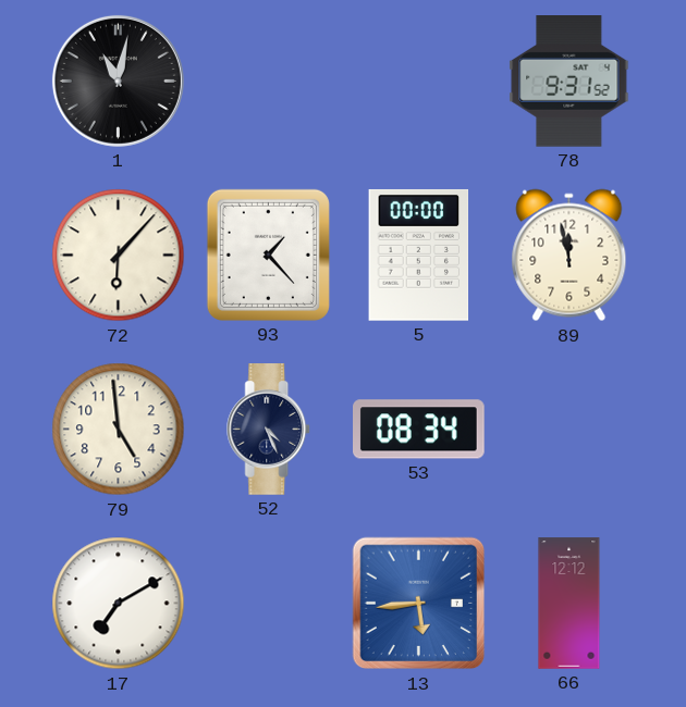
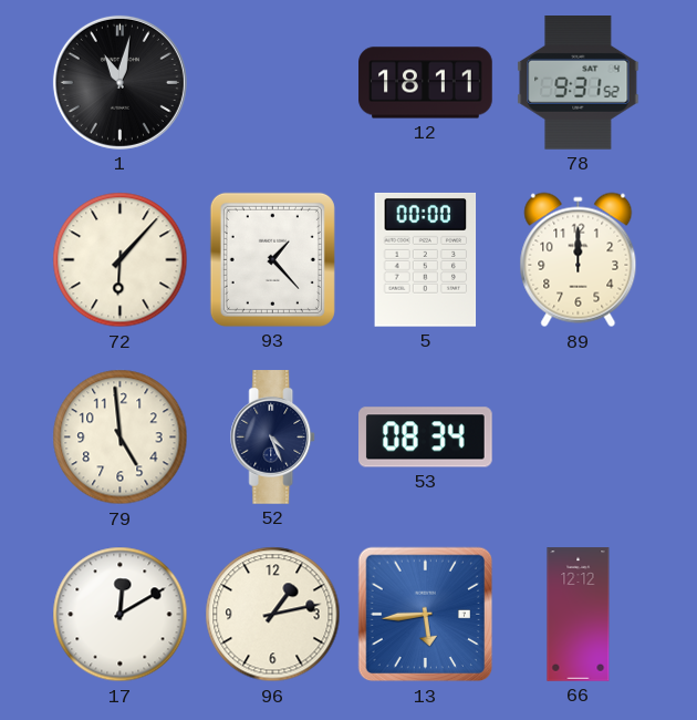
12: none -> 18:11 (426, 83)
89: 11:58 -> 12:00 (579, 260)
17: 7:10 -> 12:10 (121, 615)
96: none -> 1:13 (273, 615)
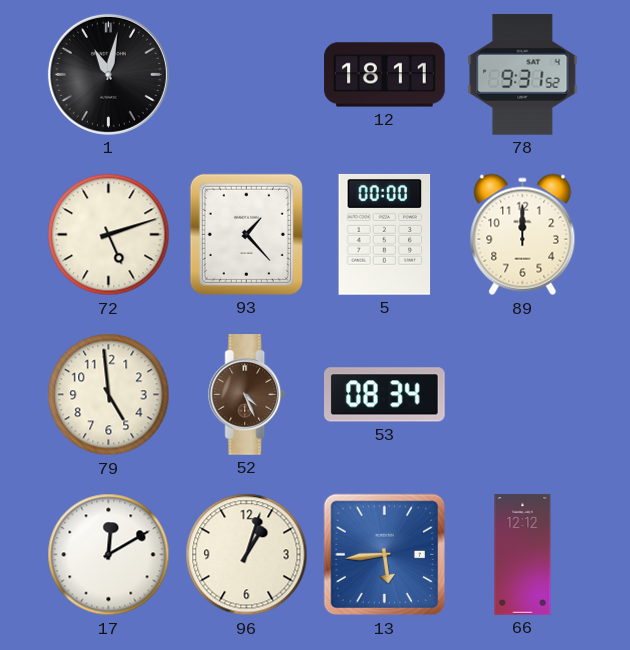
72: 6:07 -> 5:12 (109, 235)
52 dial: navy -> brown (247, 395)
96: 1:13 -> 1:03 (247, 555)
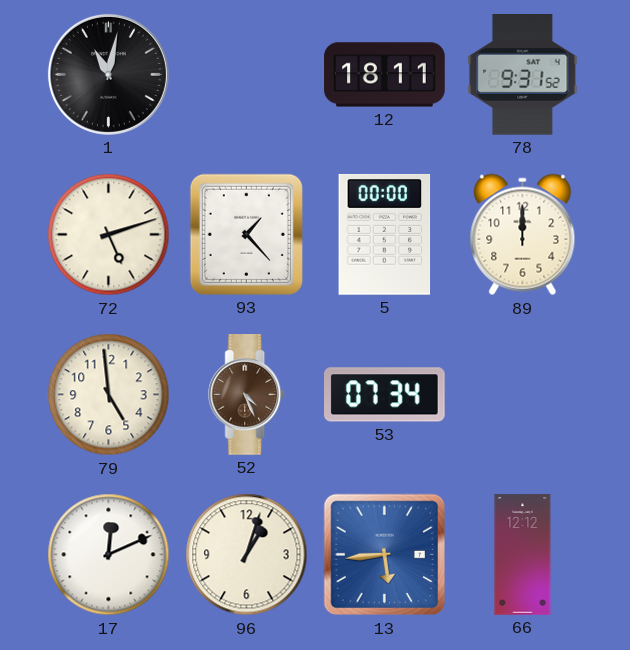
53: 08:34 -> 07:34 (385, 395)
17: 12:10 -> 12:11 (109, 555)
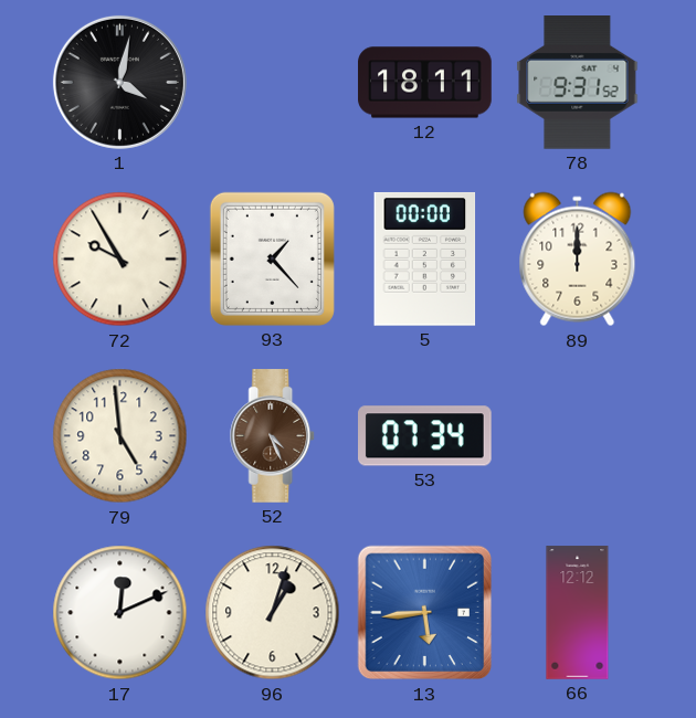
1: 11:02 -> 4:02 (119, 82)
72: 5:12 -> 9:55 (120, 260)
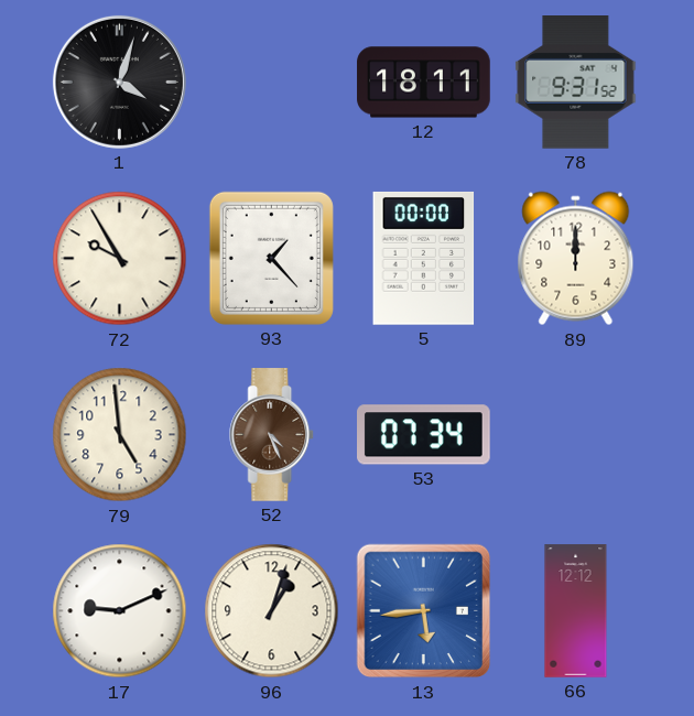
1: 4:02 -> 4:03 (119, 82)
17: 12:11 -> 9:11 (120, 611)
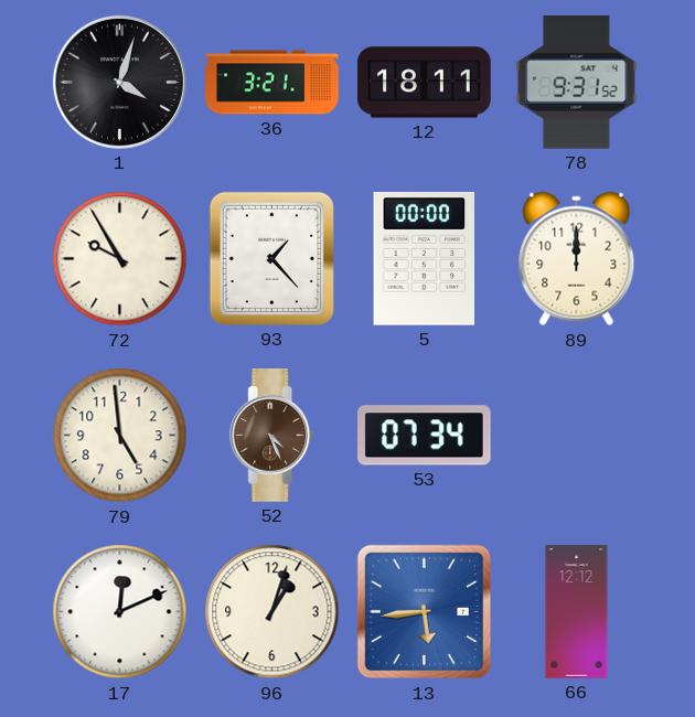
36: none -> 3:21 (272, 83)
17: 9:11 -> 12:11 (120, 612)
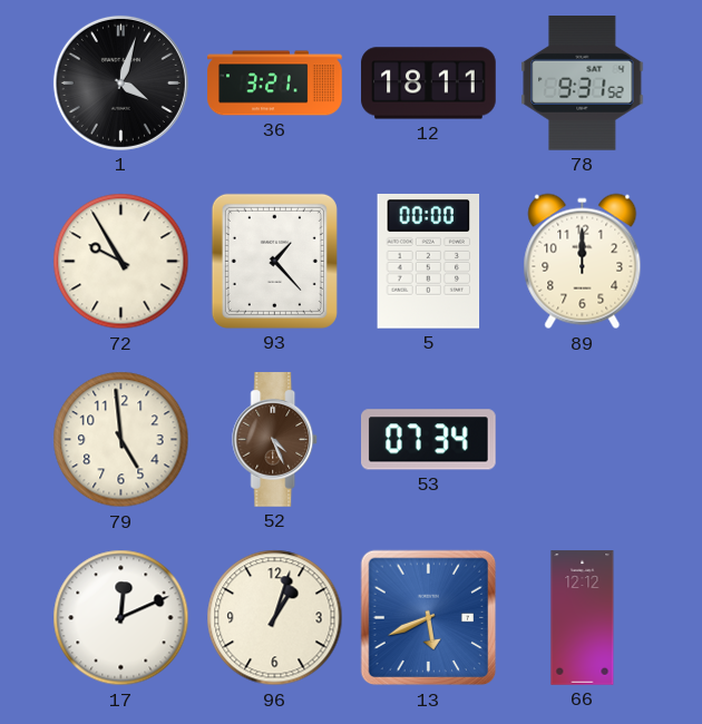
13: 5:44 -> 5:41 (429, 618)
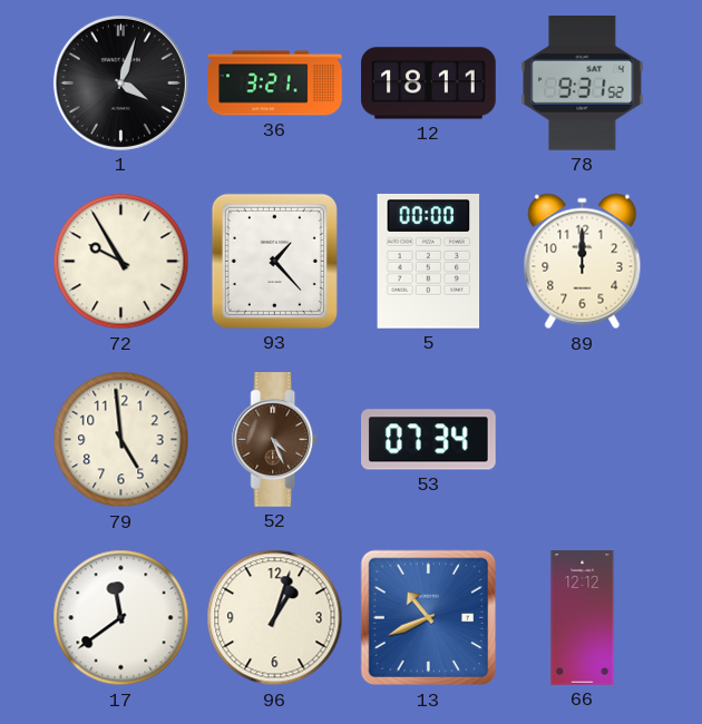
17: 12:11 -> 11:39 (121, 618)
13: 5:41 -> 10:41 (429, 618)
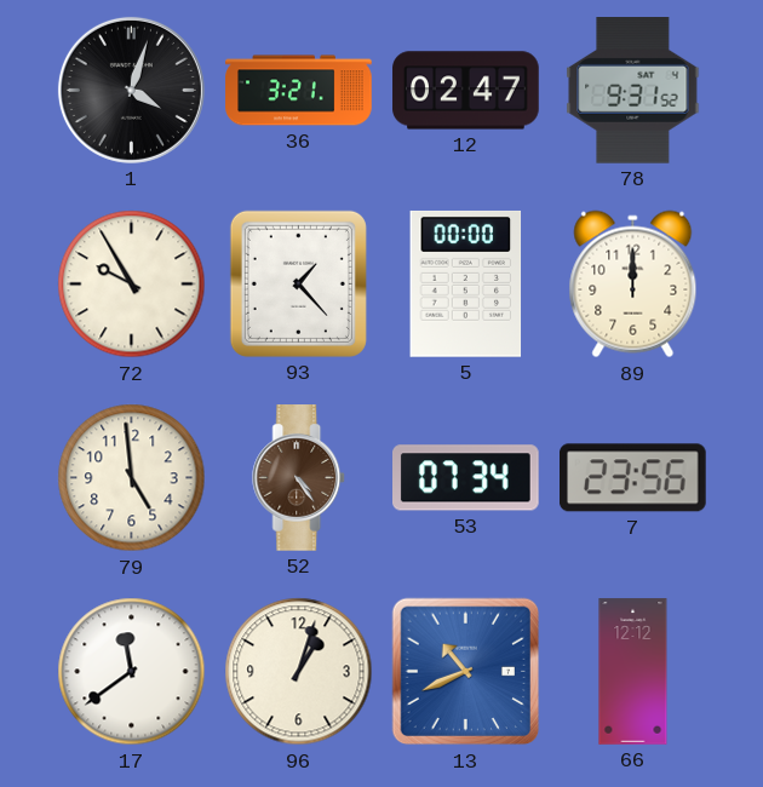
12: 18:11 -> 02:47 (466, 91)
52: 4:26 -> 4:24 (299, 478)
7: none -> 23:56 (633, 478)
